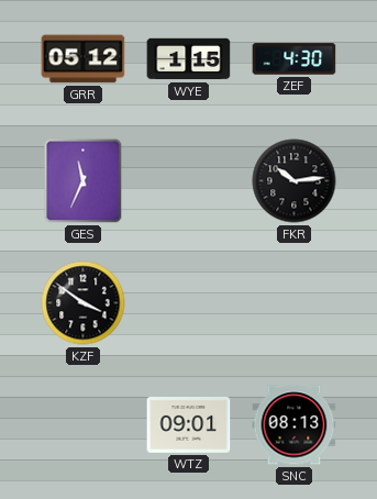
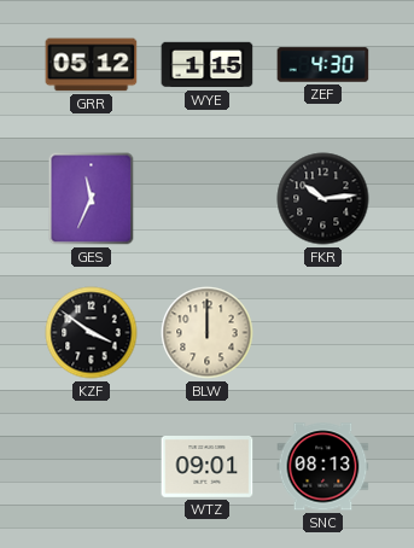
BLW: none -> 12:00 (208, 333)
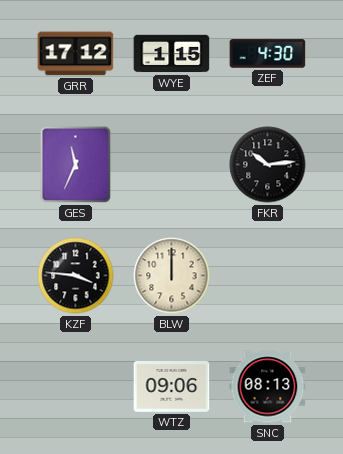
GRR: 05:12 -> 17:12 (76, 54)
KZF: 3:51 -> 3:46 (76, 276)
WTZ: 09:01 -> 09:06 (172, 387)
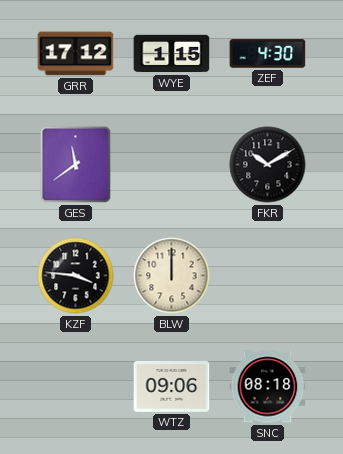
GES: 11:34 -> 11:39 (76, 165)
FKR: 10:14 -> 10:10 (268, 165)
SNC: 08:13 -> 08:18 (268, 387)
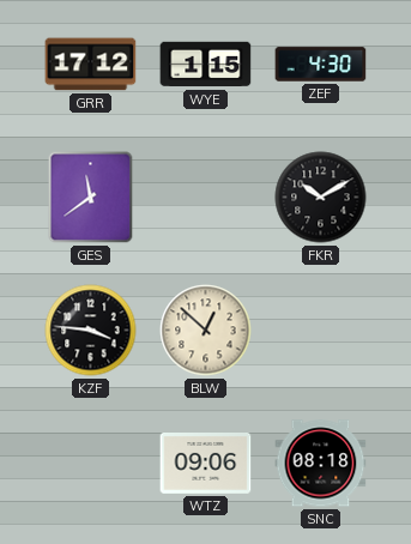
BLW: 12:00 -> 12:52 (206, 331)
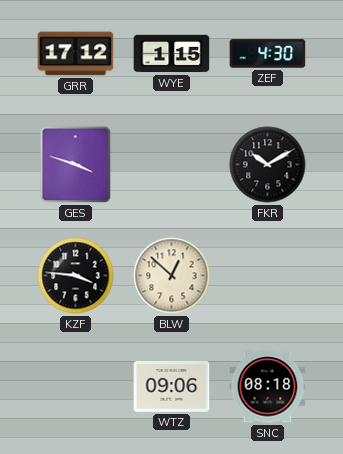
GES: 11:39 -> 3:48 (76, 165)
